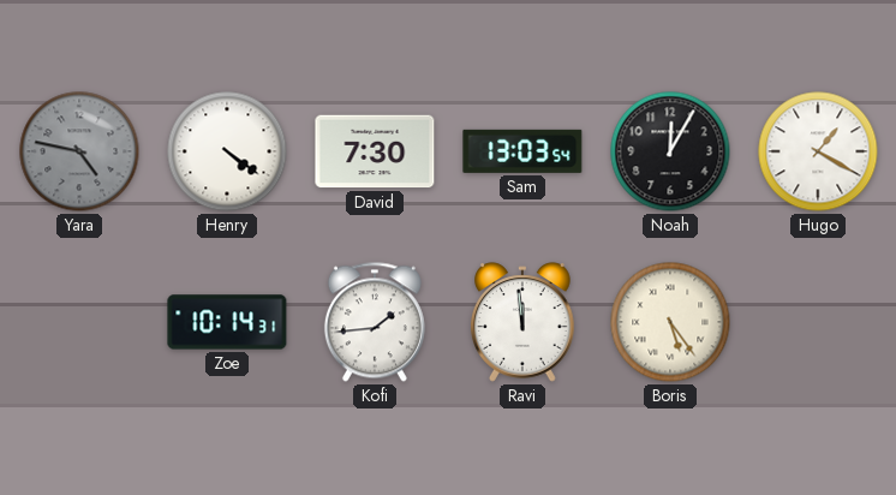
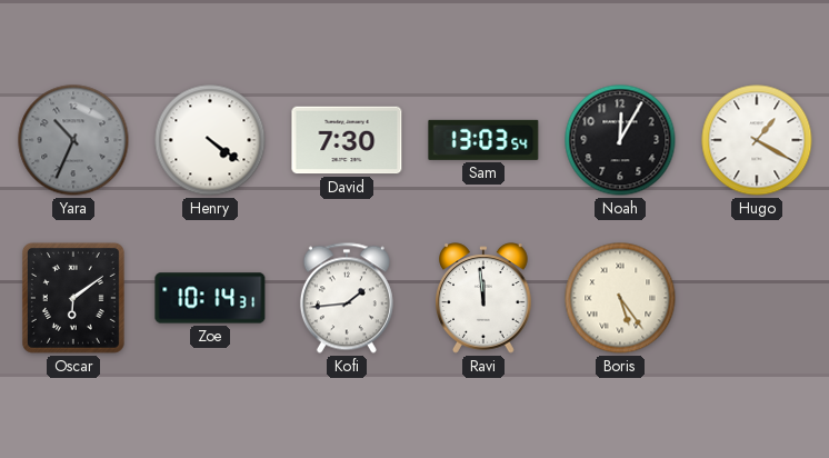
Yara: 4:47 -> 10:34 (73, 140)
Oscar: none -> 6:09 (73, 298)
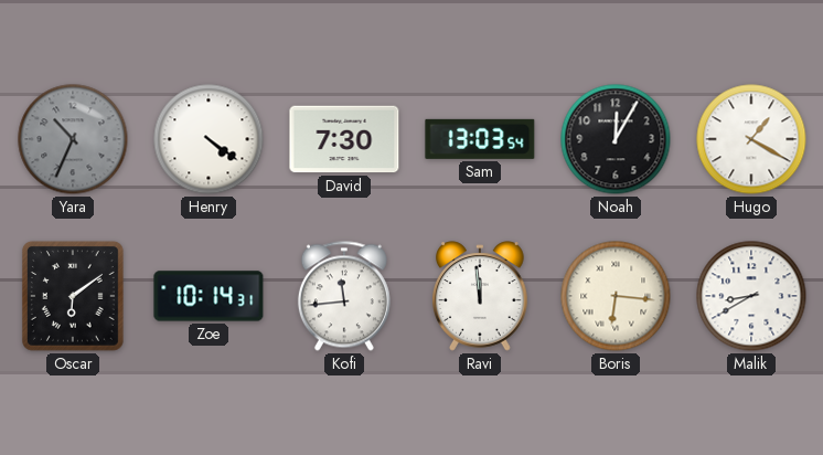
Kofi: 1:44 -> 11:44 (344, 296)
Boris: 5:24 -> 6:16 (616, 296)
Malik: none -> 8:40 (751, 296)
